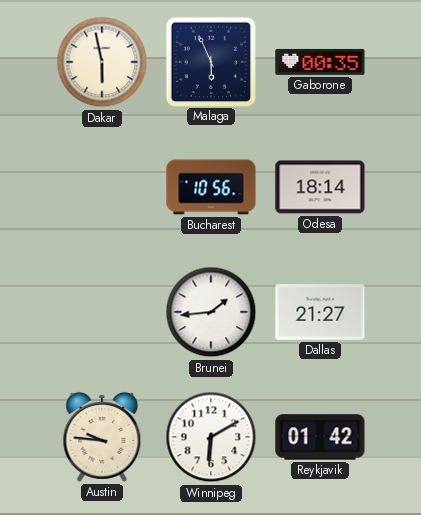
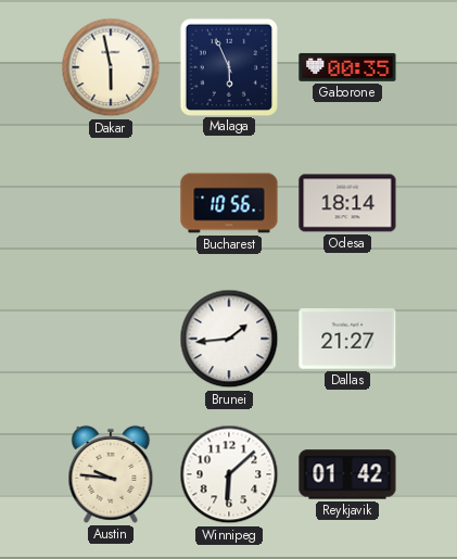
Winnipeg: 6:10 -> 6:08 (229, 474)
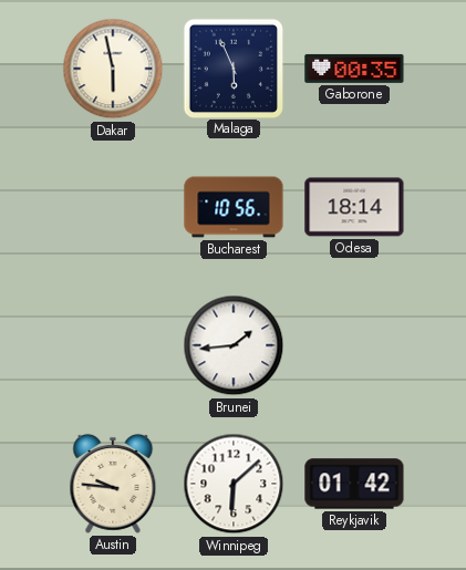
Dallas: 21:27 -> none (347, 339)
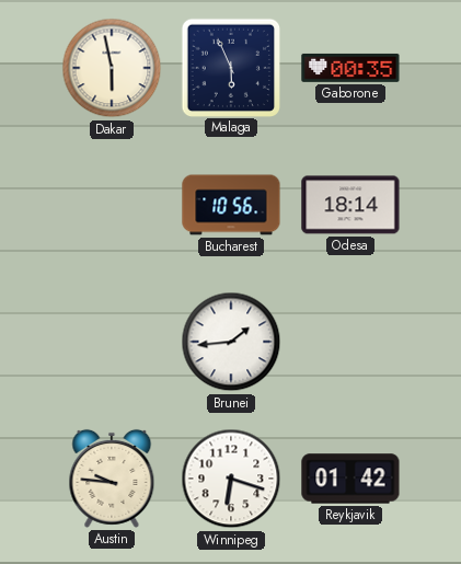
Winnipeg: 6:08 -> 6:18 (231, 479)
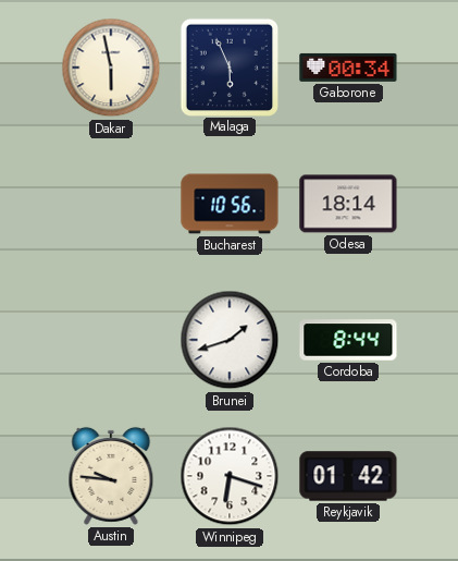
Gaborone: 00:35 -> 00:34 (348, 68)
Brunei: 1:44 -> 1:42 (230, 340)
Cordoba: none -> 8:44 (348, 340)
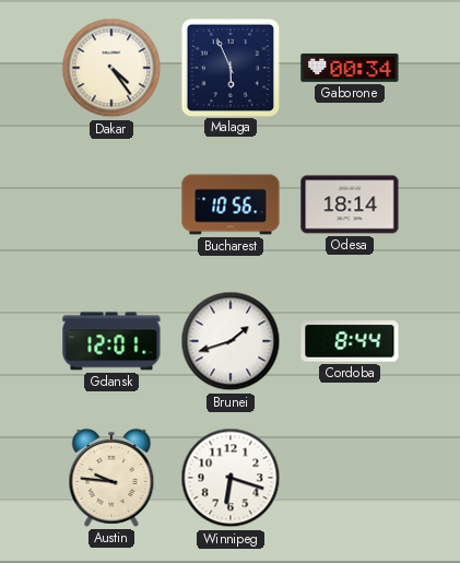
Dakar: 5:58 -> 4:24 (111, 68)
Gdansk: none -> 12:01 (111, 341)
Reykjavik: 01:42 -> none (348, 476)
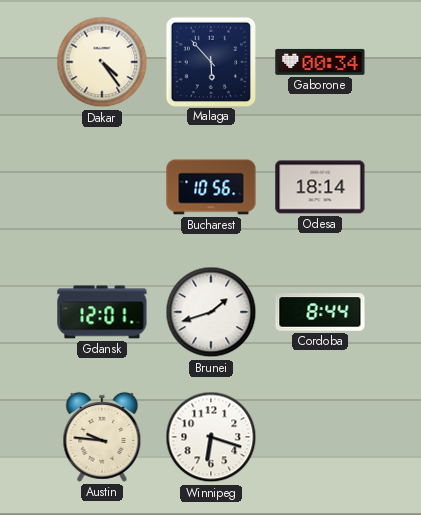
Malaga: 5:56 -> 5:53 (210, 61)
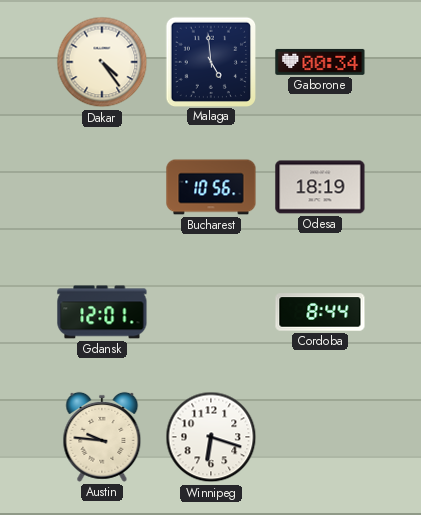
Malaga: 5:53 -> 4:59 (210, 61)
Odesa: 18:14 -> 18:19 (320, 187)
Brunei: 1:42 -> none (211, 312)
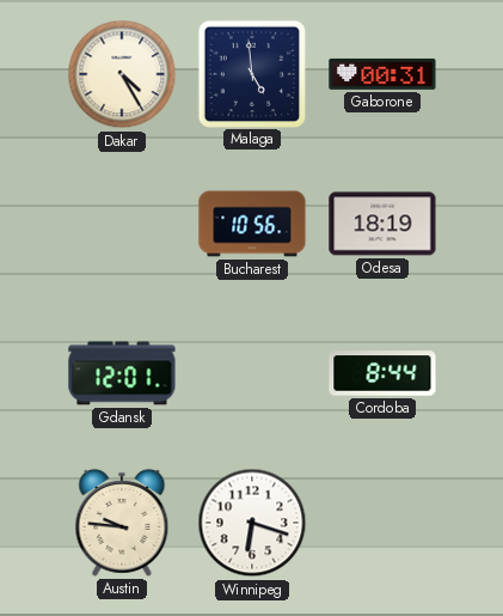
Dakar: 4:24 -> 4:25 (122, 74)
Gaborone: 00:34 -> 00:31 (382, 74)
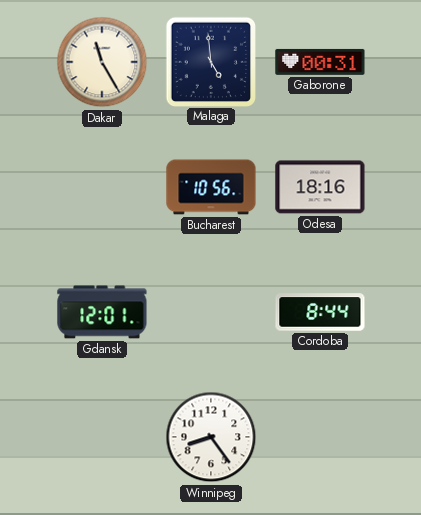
Dakar: 4:25 -> 11:25 (102, 62)
Odesa: 18:19 -> 18:16 (320, 187)
Austin: 9:46 -> none (122, 523)
Winnipeg: 6:18 -> 8:24 (211, 437)
